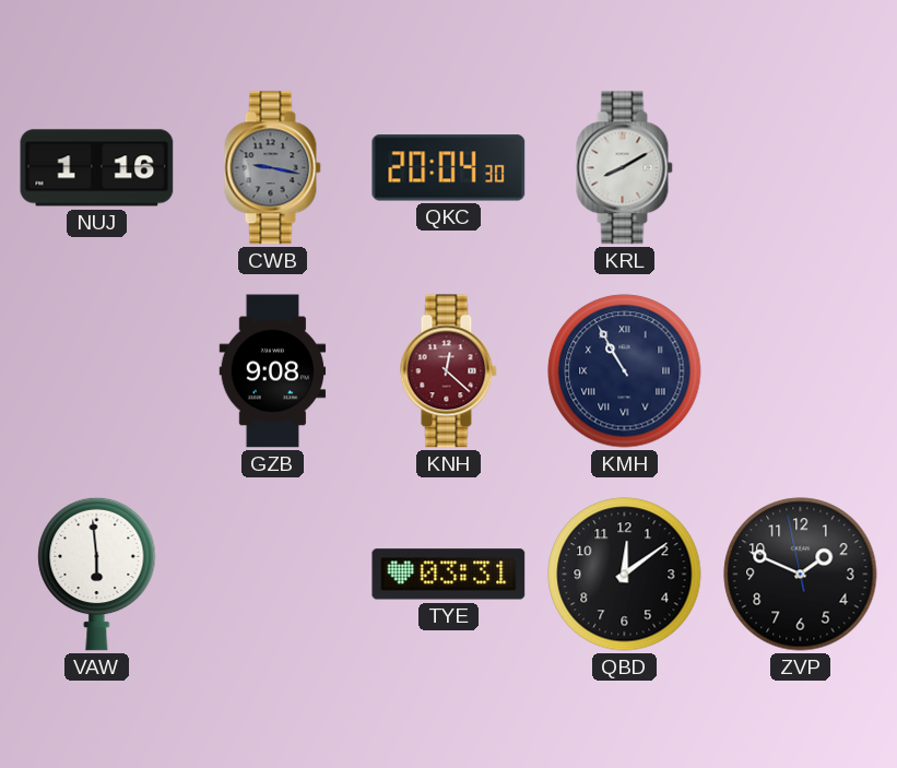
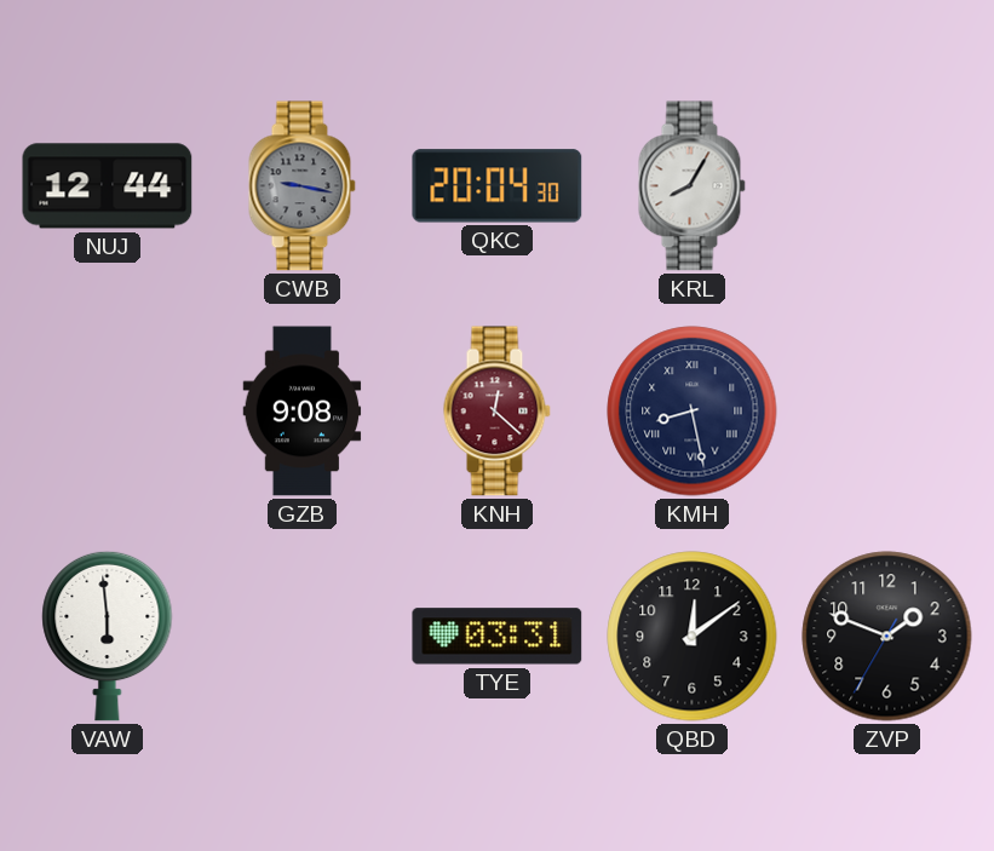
NUJ: 1:16 -> 12:44 (108, 186)
KRL: 8:10 -> 8:05 (691, 186)
KMH: 10:55 -> 8:28 (693, 412)
ZVP: 1:48:58 -> 1:48:35 (887, 637)
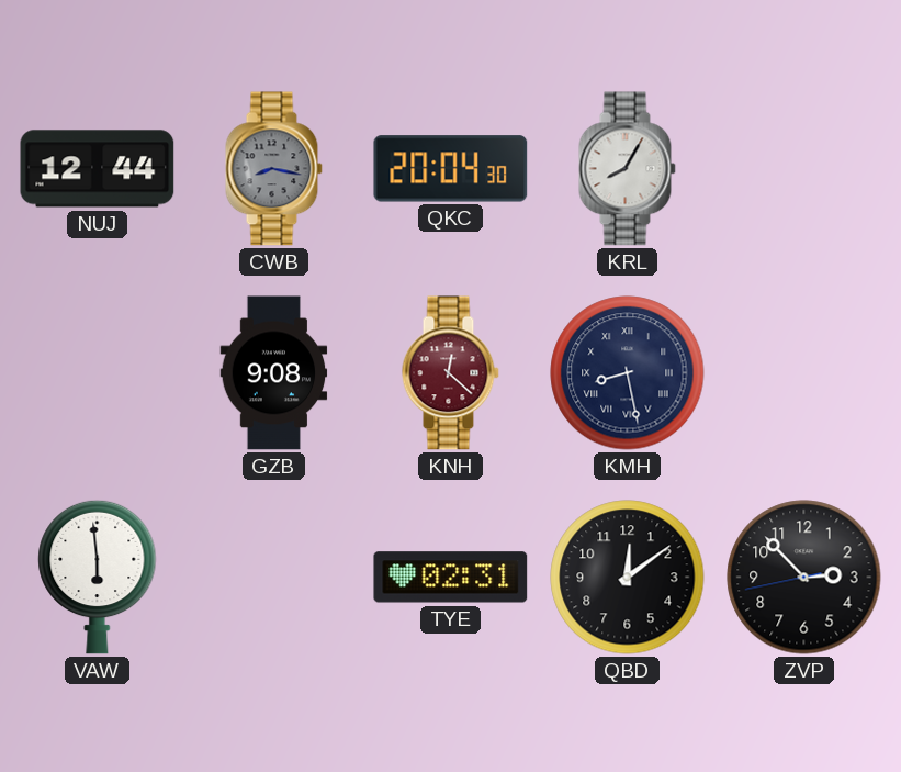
CWB: 9:17 -> 8:17 (273, 169)
TYE: 03:31 -> 02:31 (451, 578)
ZVP: 1:48 -> 2:52 (804, 578)
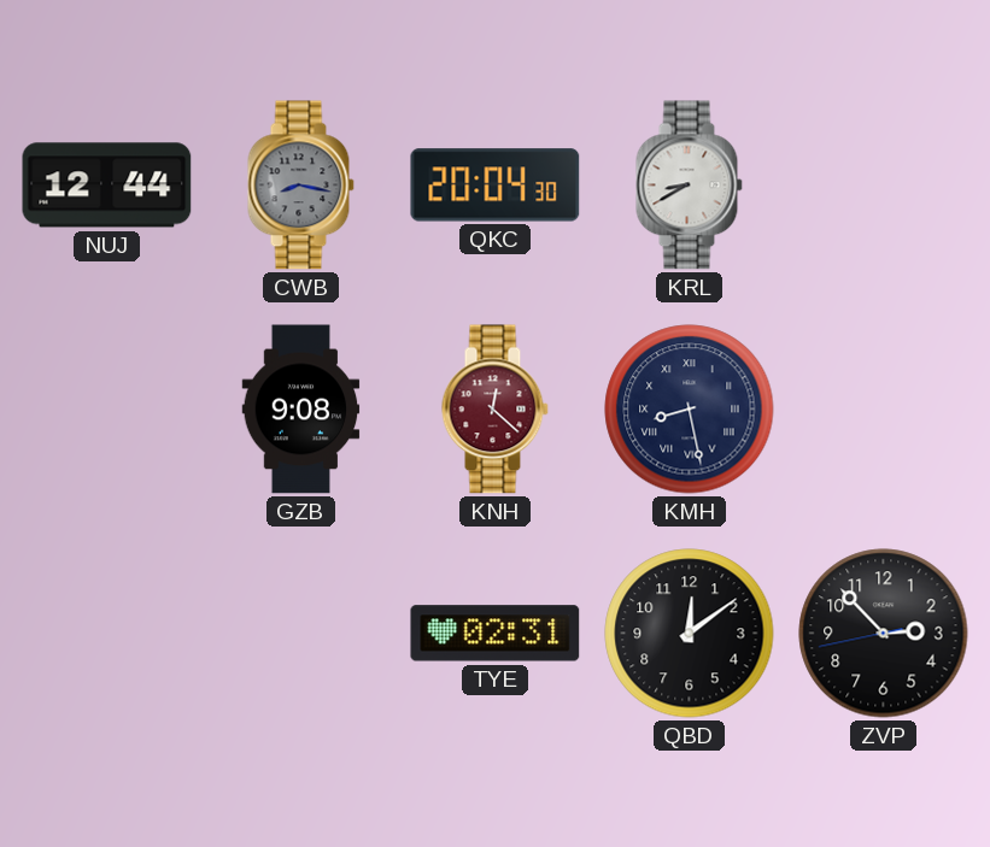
KRL: 8:05 -> 8:40 (689, 186)
VAW: 5:59 -> none (98, 577)
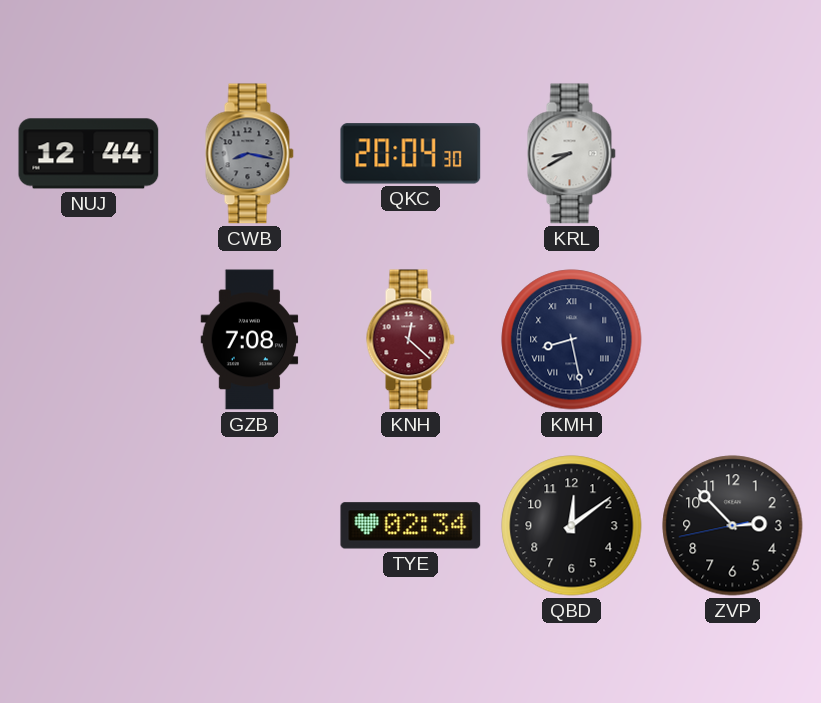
GZB: 9:08 -> 7:08 (250, 340)
TYE: 02:31 -> 02:34 (411, 526)
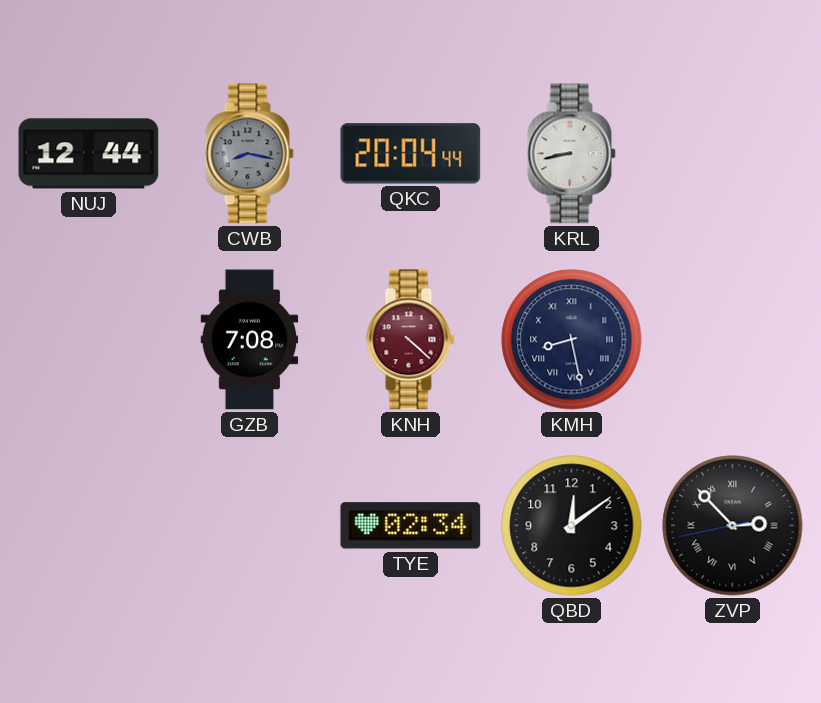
QKC: 20:04:30 -> 20:04:44 (411, 154)
KRL: 8:40 -> 8:43 (571, 154)
KNH: 12:22 -> 4:22 (410, 340)
ZVP numerals: Arabic -> Roman (733, 526)
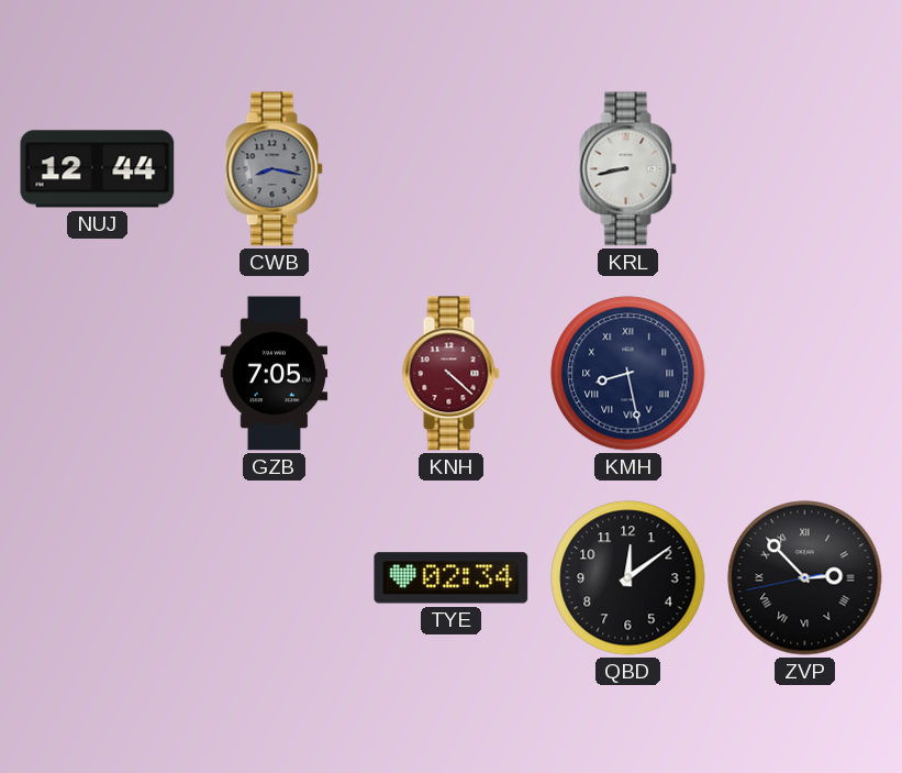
QKC: 20:04 -> none (411, 154)
GZB: 7:08 -> 7:05 (275, 374)
